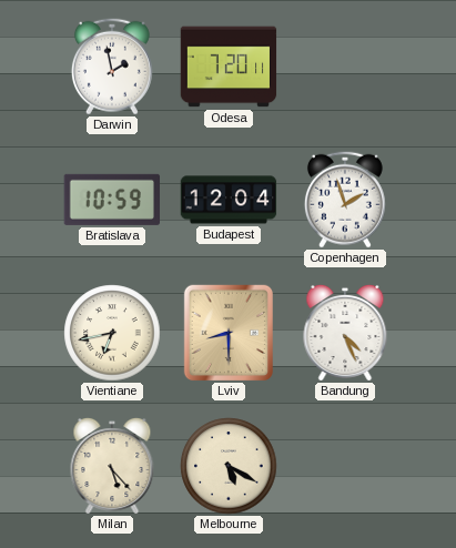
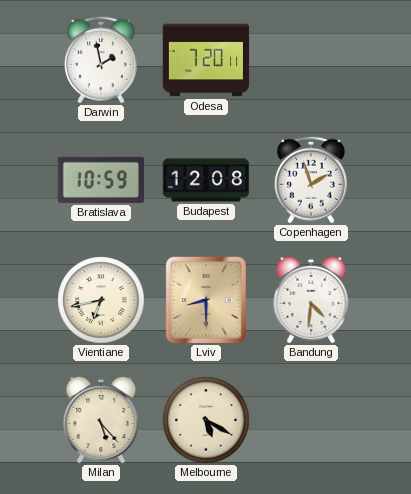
Budapest: 12:04 -> 12:08 (206, 180)
Bandung: 4:26 -> 4:31 (311, 300)
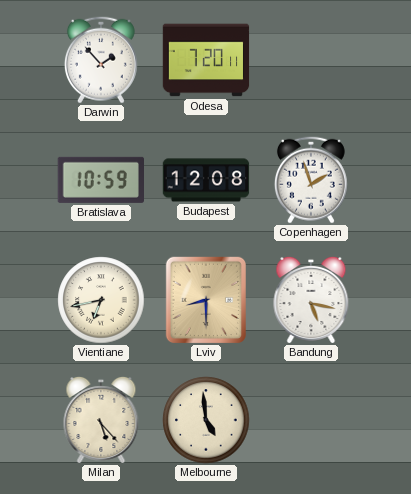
Darwin: 1:58 -> 1:53 (101, 60)
Bandung: 4:31 -> 5:17 (311, 300)
Melbourne: 5:20 -> 4:59 (206, 420)
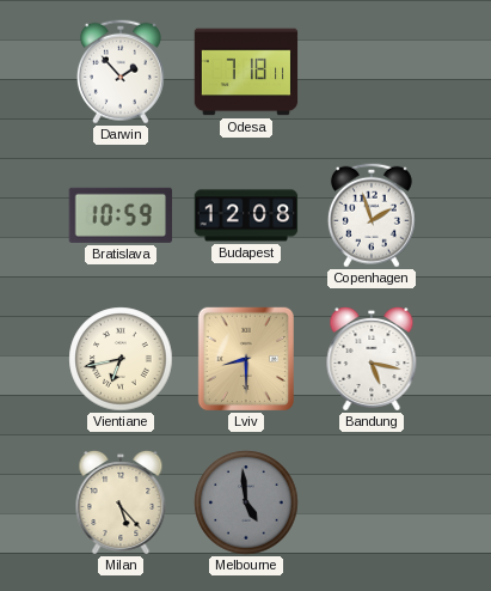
Odesa: 7:20 -> 7:18 (246, 72)
Melbourne dial: cream -> grey (246, 502)
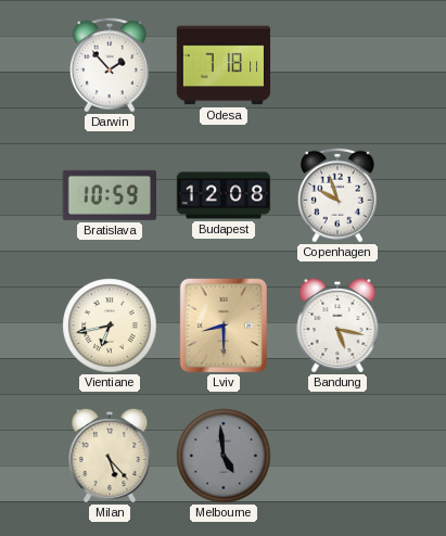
Copenhagen: 1:57 -> 9:57 (337, 195)
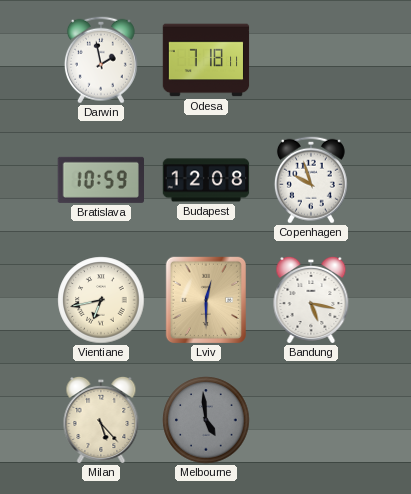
Darwin: 1:53 -> 1:58 (101, 60)
Lviv: 8:30 -> 12:30 (205, 299)
